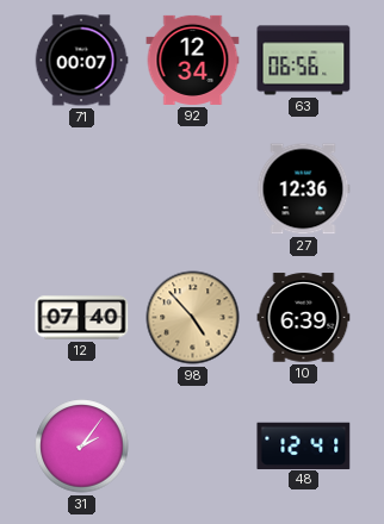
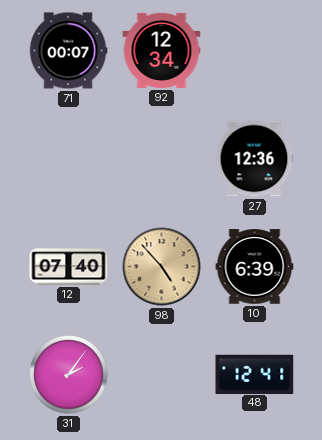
63: 06:56 -> none (304, 61)
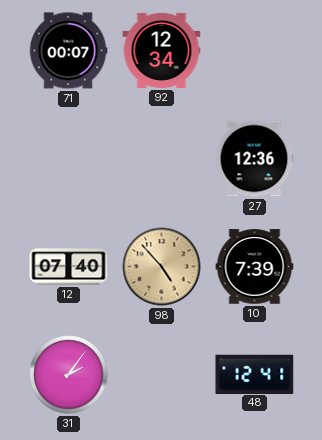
10: 6:39 -> 7:39 (255, 267)
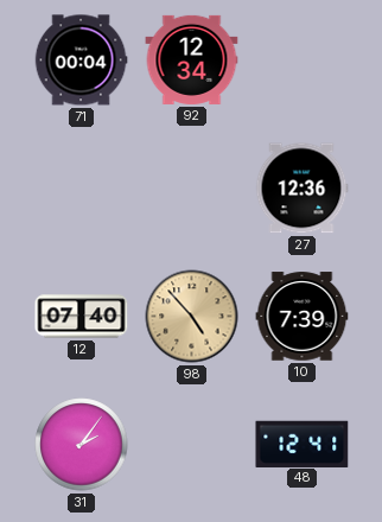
71: 00:07 -> 00:04 (81, 61)
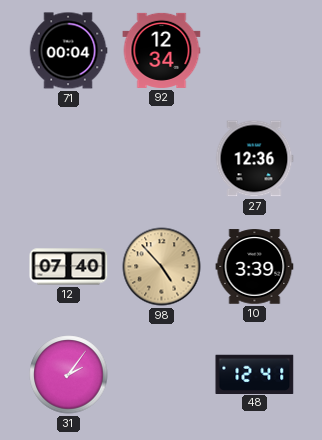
10: 7:39 -> 3:39 (255, 267)
